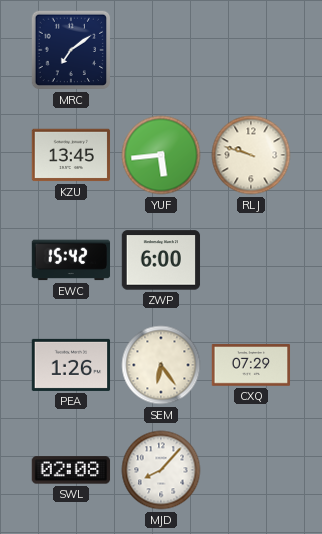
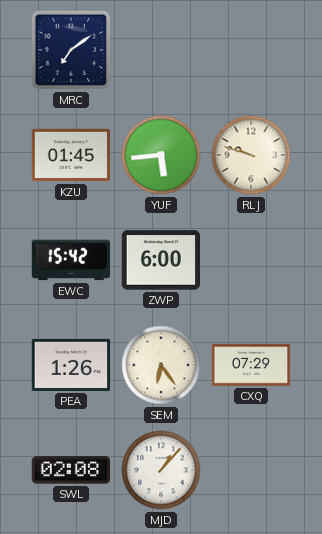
KZU: 13:45 -> 01:45 (71, 155)
MJD: 8:07 -> 1:07 (161, 470)
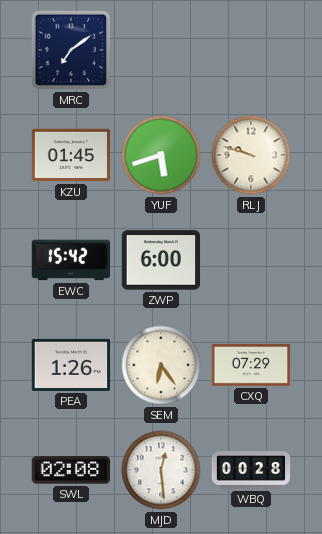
YUF: 5:44 -> 5:42 (161, 155)
MJD: 1:07 -> 12:29 (161, 470)
WBQ: none -> 00:28 (251, 470)
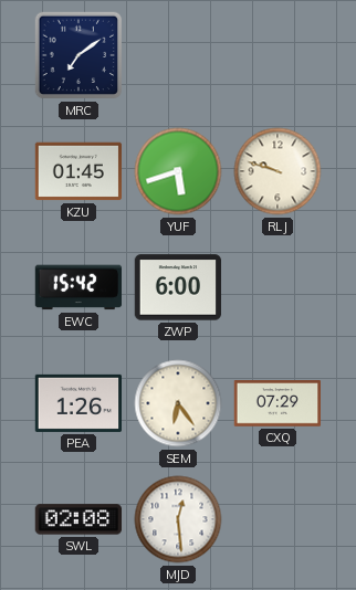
WBQ: 00:28 -> none (251, 470)
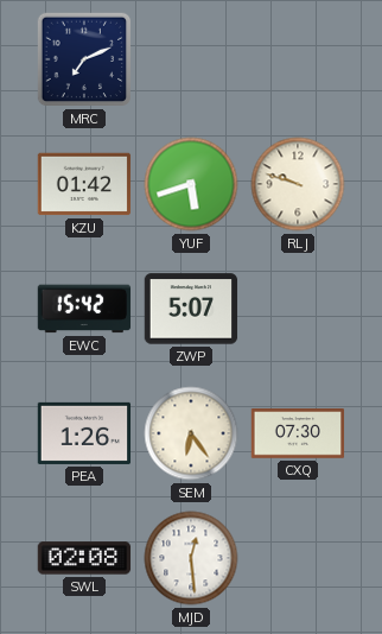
MRC: 7:09 -> 7:11 (84, 59)
KZU: 01:45 -> 01:42 (84, 184)
ZWP: 6:00 -> 5:07 (191, 309)
CXQ: 07:29 -> 07:30 (298, 433)
